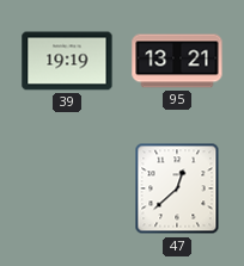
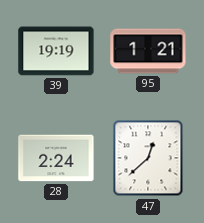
95: 13:21 -> 1:21 (148, 51)
28: none -> 2:24 (56, 158)
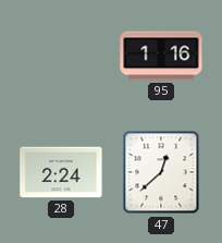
39: 19:19 -> none (56, 51)
95: 1:21 -> 1:16 (161, 56)
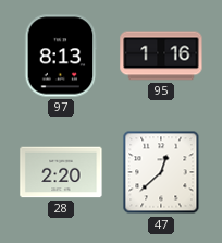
97: none -> 8:13 (61, 56)
28: 2:24 -> 2:20 (61, 172)
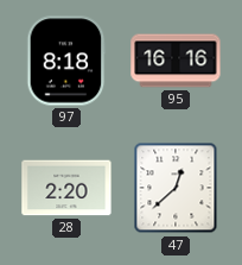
97: 8:13 -> 8:18 (66, 61)
95: 1:16 -> 16:16 (176, 61)
